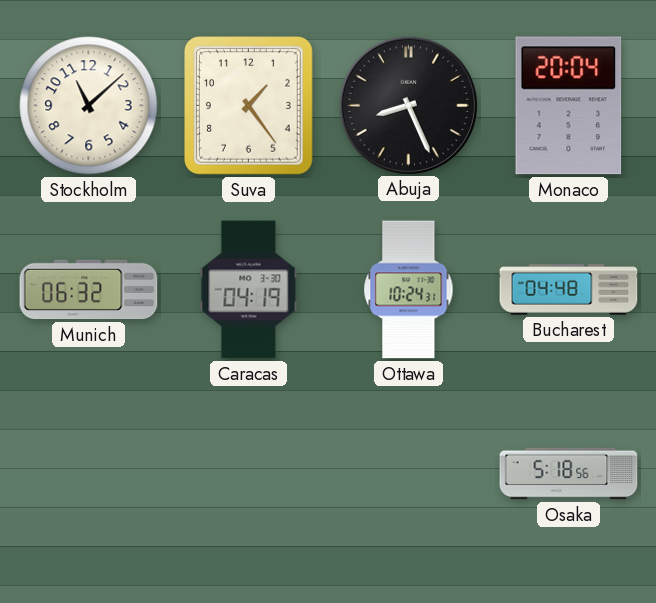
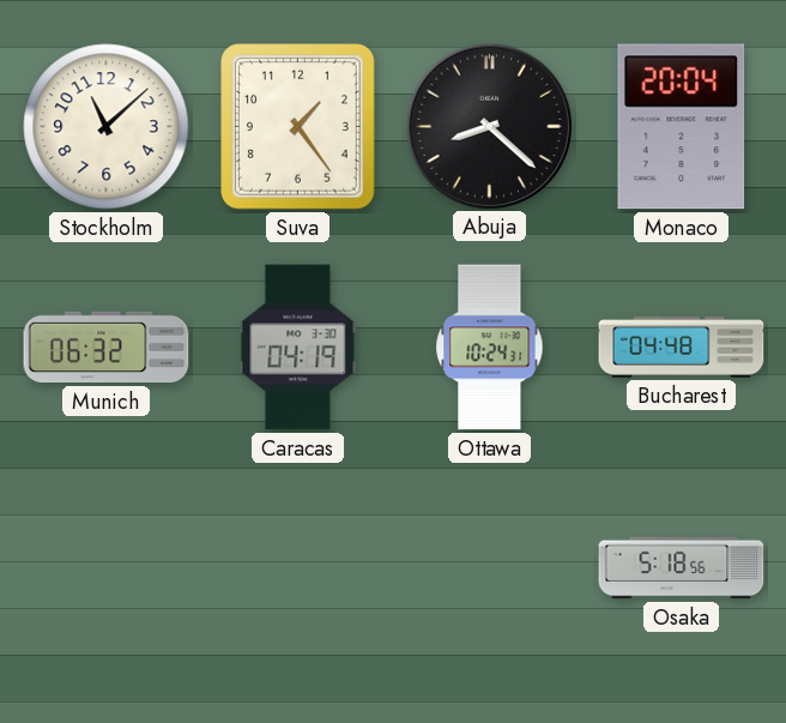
Abuja: 8:26 -> 8:22 (489, 126)
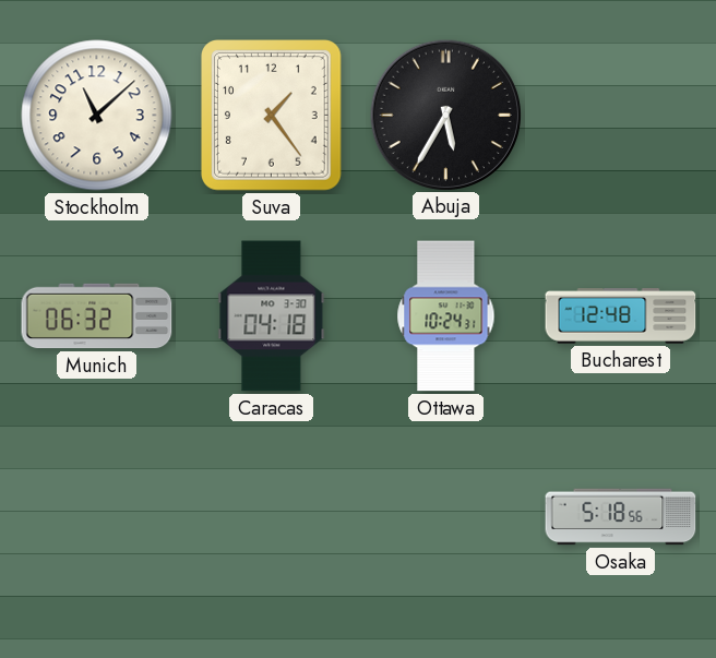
Abuja: 8:22 -> 5:35 (445, 115)
Monaco: 20:04 -> none (682, 127)
Caracas: 04:19 -> 04:18 (272, 316)
Bucharest: 04:48 -> 12:48 (621, 316)
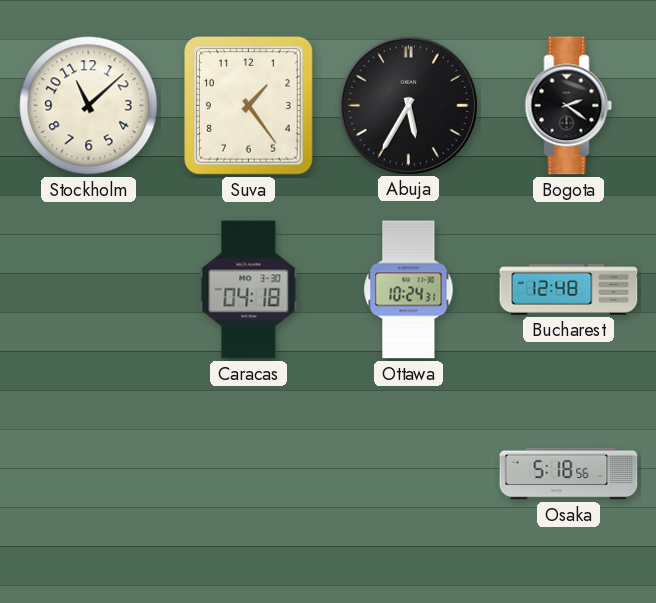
Bogota: none -> 2:21 (569, 106)
Munich: 06:32 -> none (97, 316)
